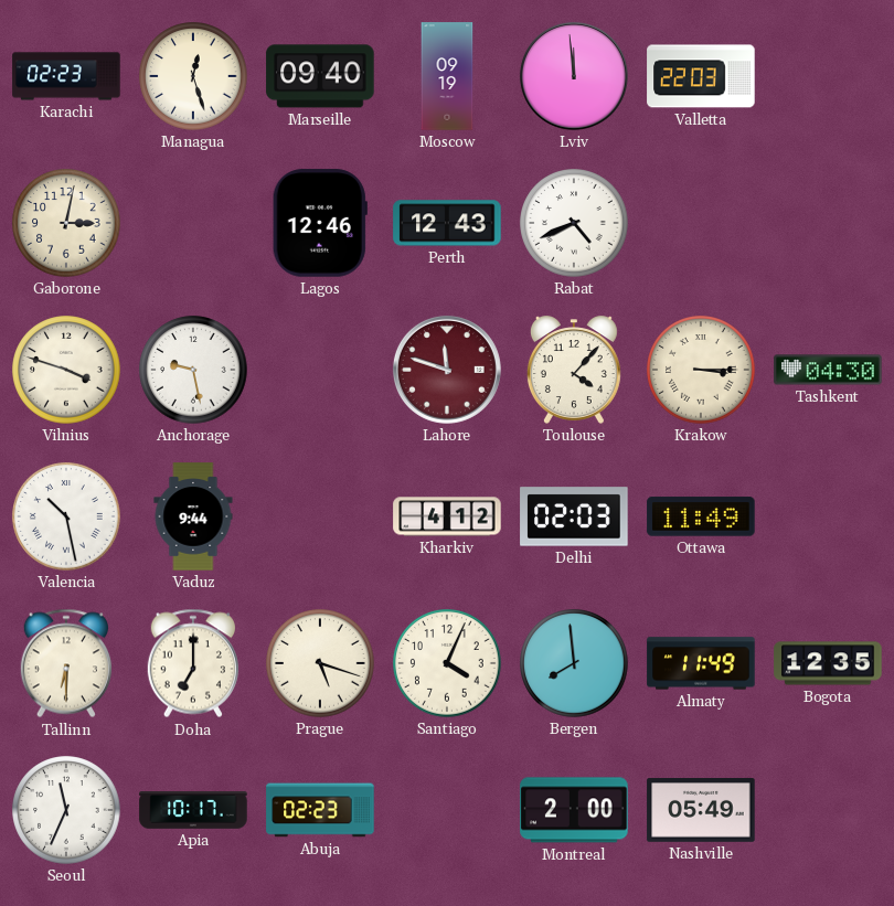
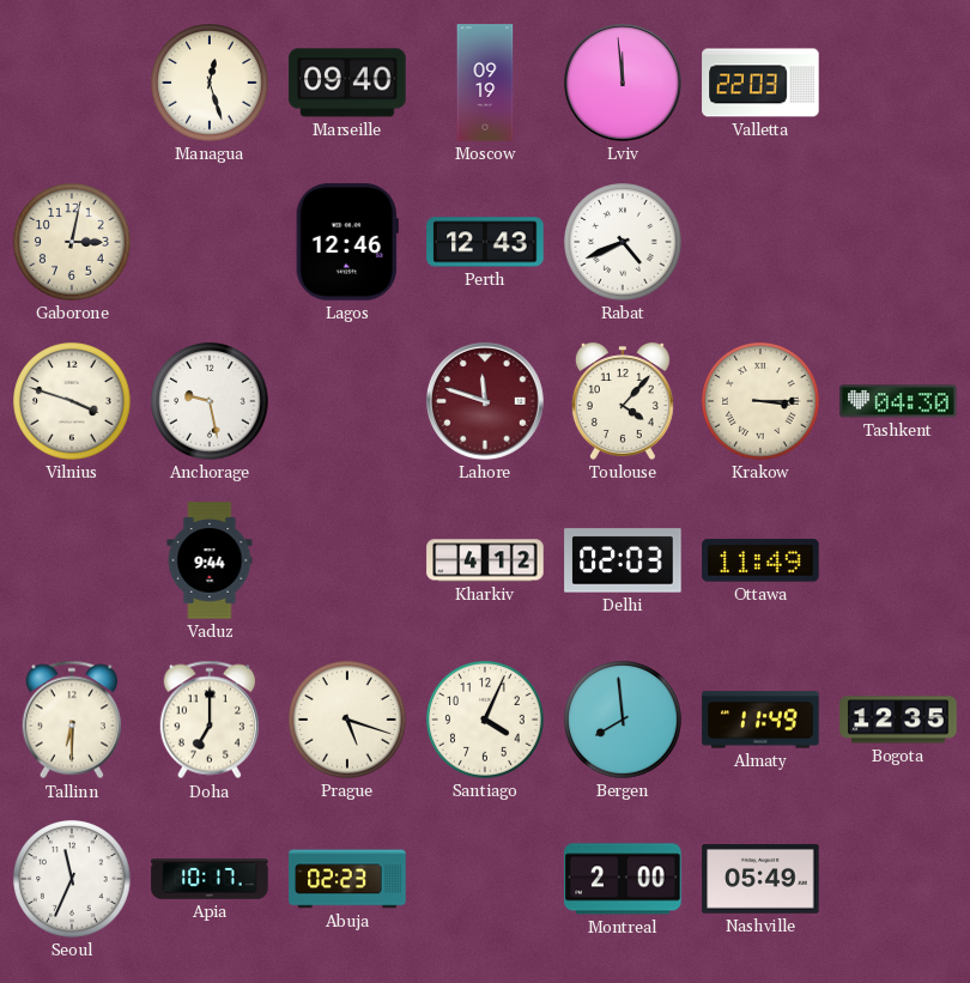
Karachi: 02:23 -> none (66, 76)
Valencia: 10:28 -> none (66, 516)
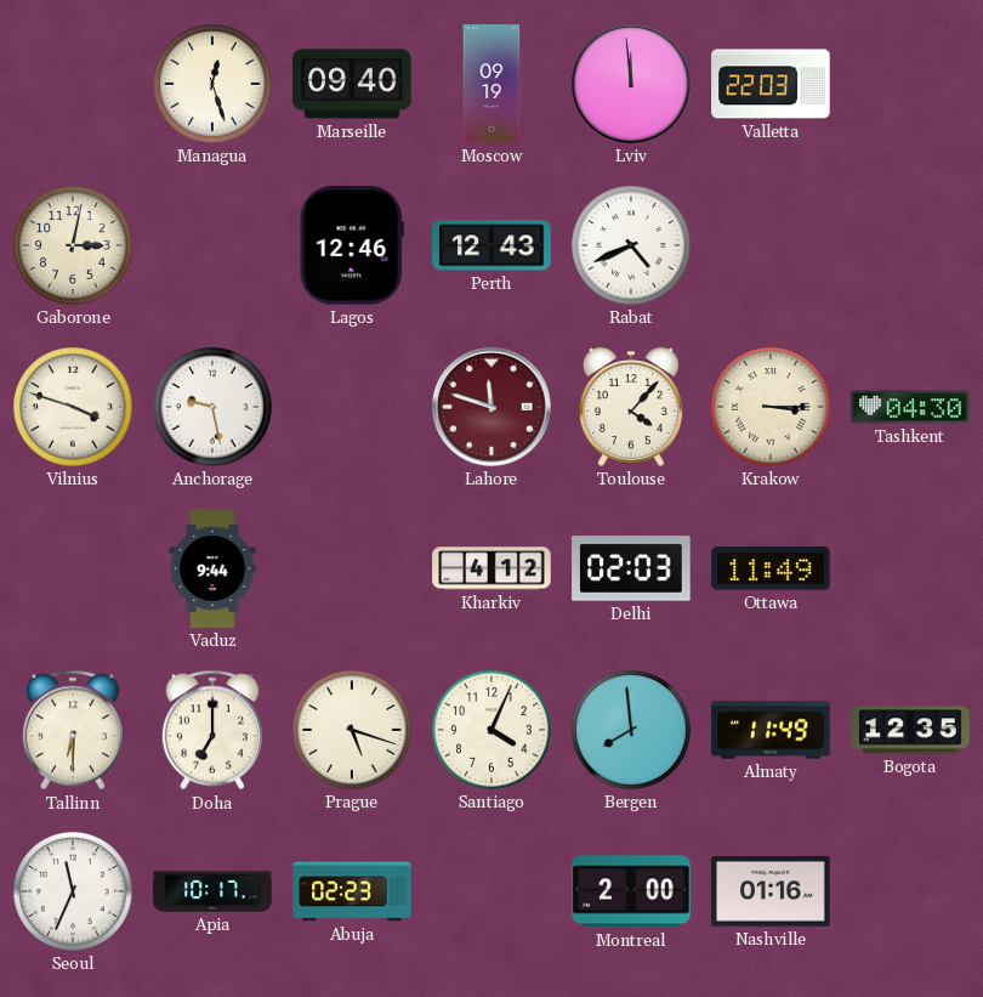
Nashville: 05:49 -> 01:16 (771, 893)
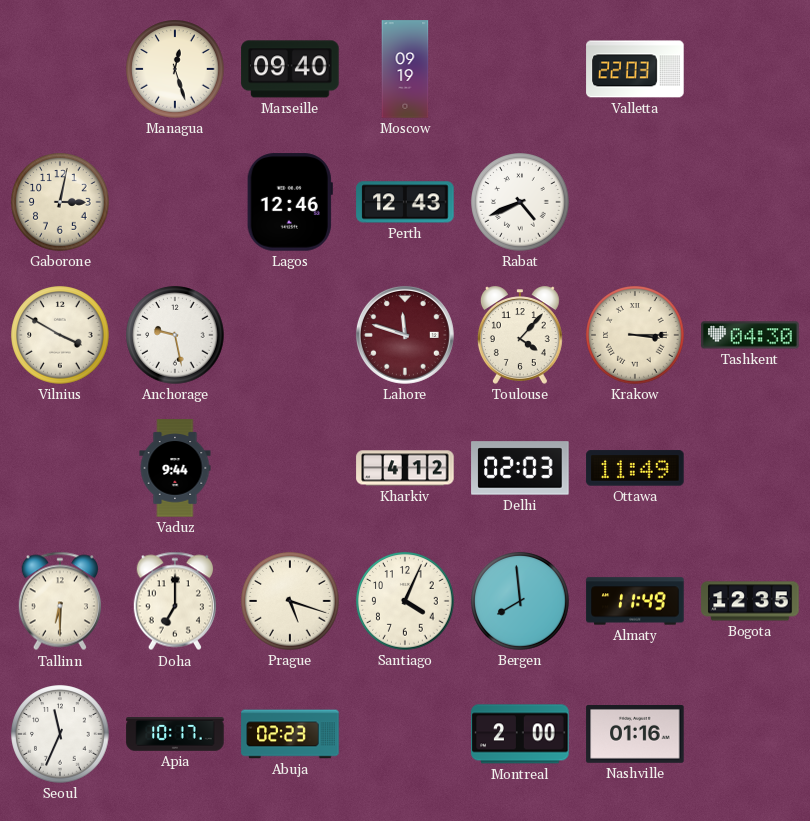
Lviv: 11:59 -> none (631, 84)
Vilnius: 3:48 -> 3:50 (60, 335)
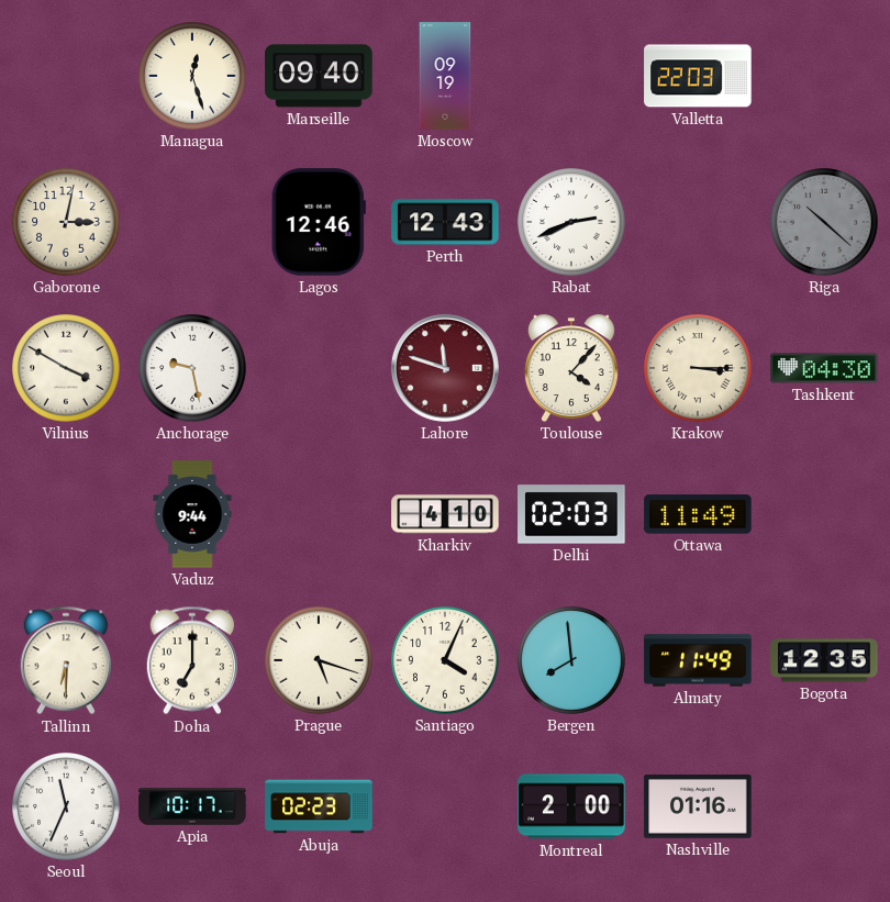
Rabat: 4:41 -> 2:41 (571, 222)
Riga: none -> 10:22 (824, 222)
Kharkiv: 4:12 -> 4:10 (445, 514)
